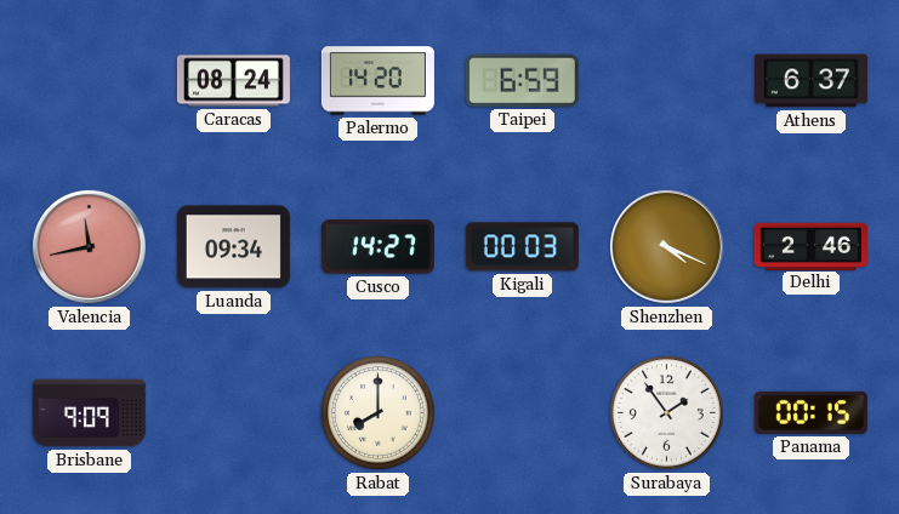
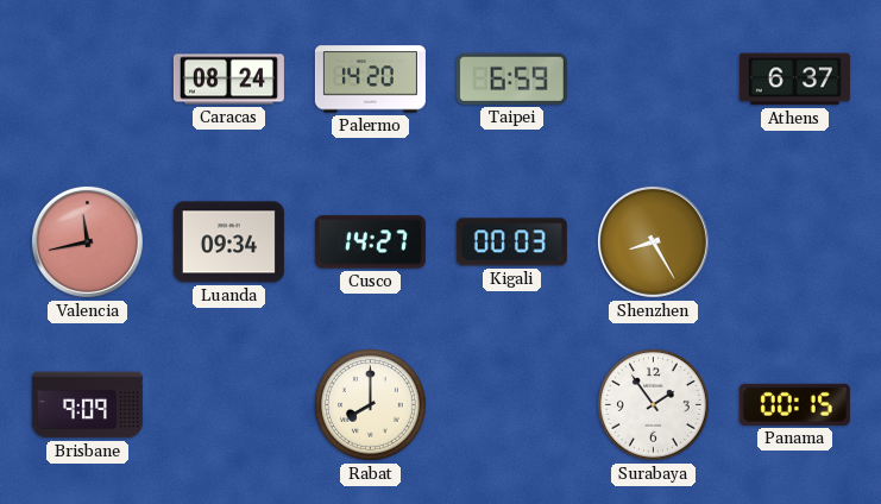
Shenzhen: 4:19 -> 8:25 (653, 241)
Delhi: 2:46 -> none (810, 246)
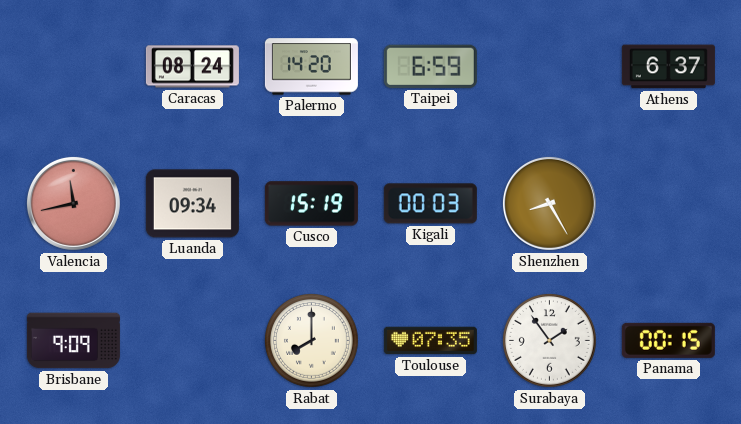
Cusco: 14:27 -> 15:19 (311, 204)
Toulouse: none -> 07:35 (430, 341)
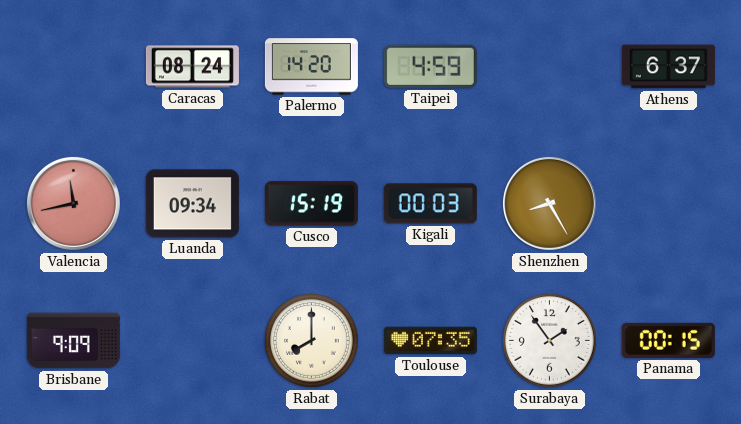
Taipei: 6:59 -> 4:59 (430, 66)
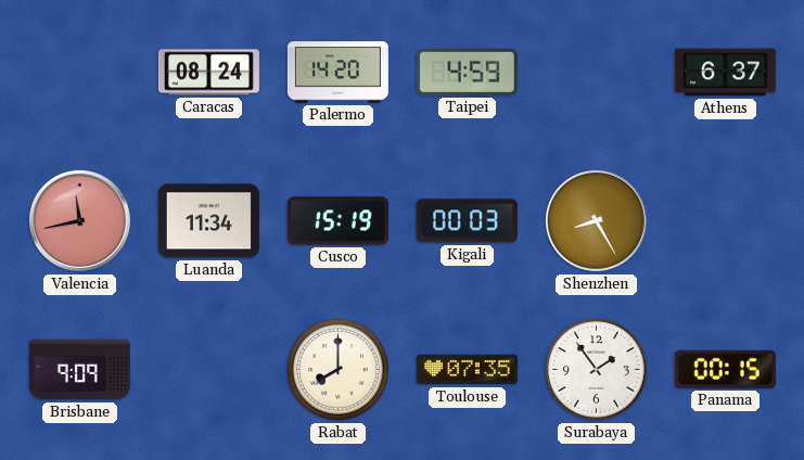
Luanda: 09:34 -> 11:34 (208, 221)
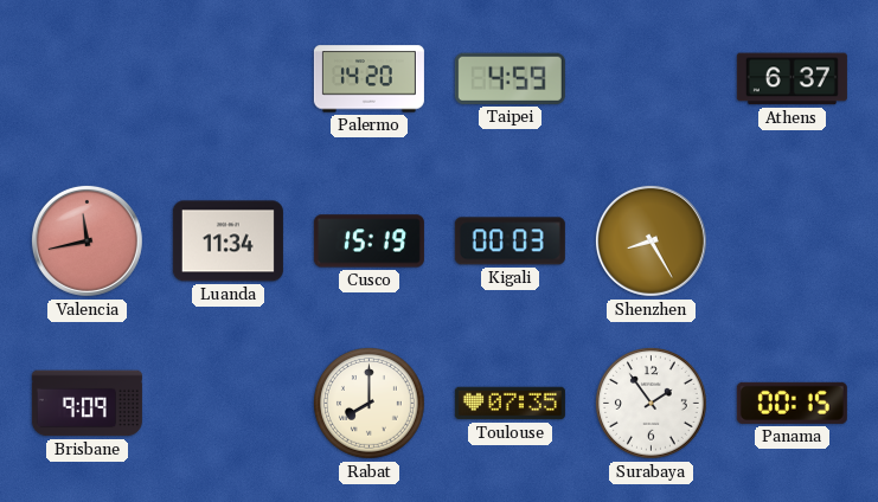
Caracas: 08:24 -> none (208, 73)
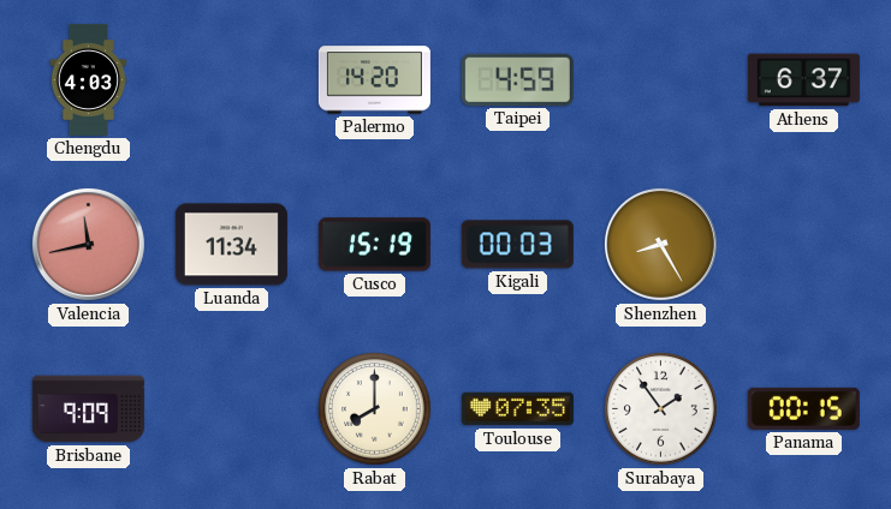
Chengdu: none -> 4:03 (89, 79)
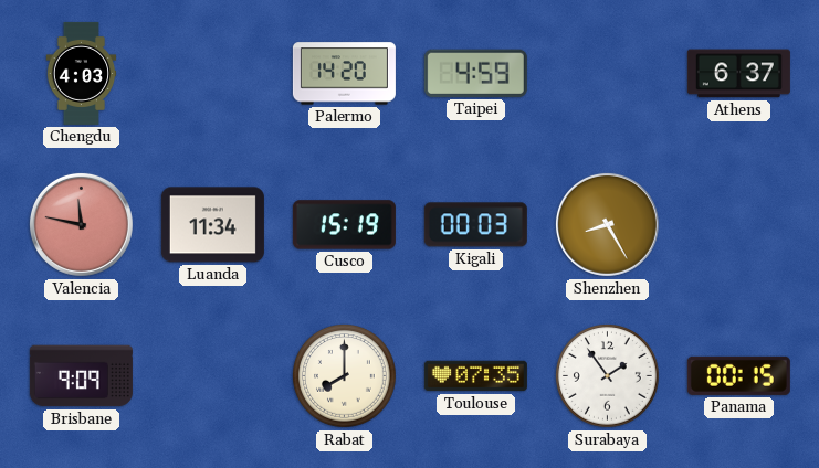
Valencia: 11:43 -> 11:47 (81, 224)
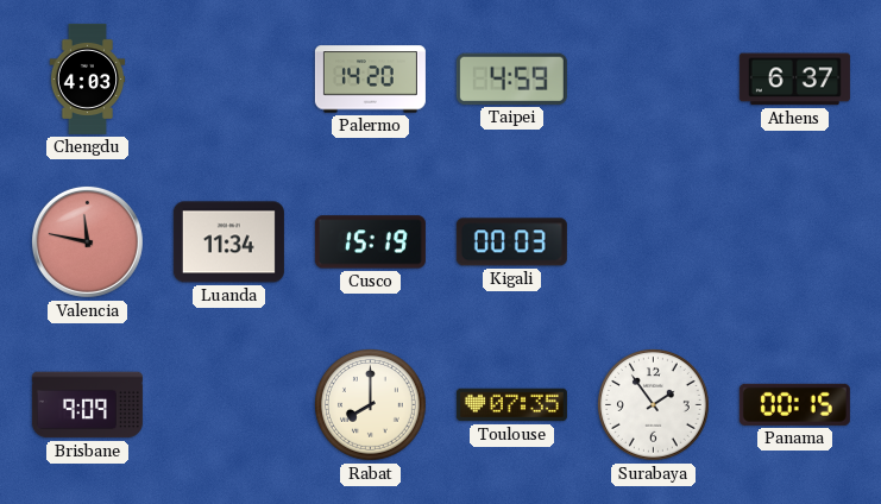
Shenzhen: 8:25 -> none (607, 224)
